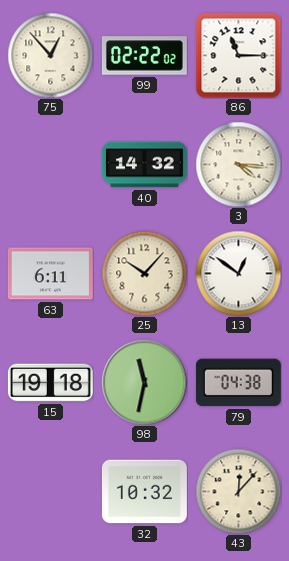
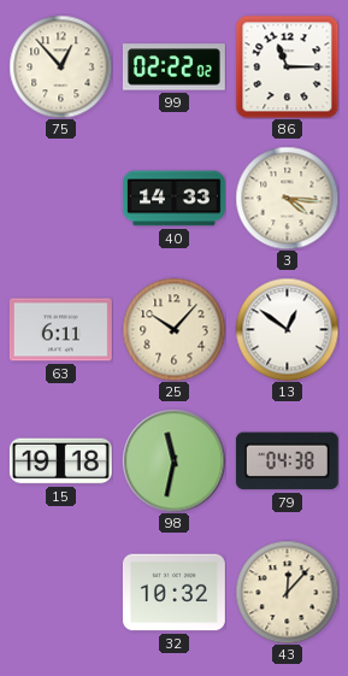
40: 14:32 -> 14:33 (173, 199)
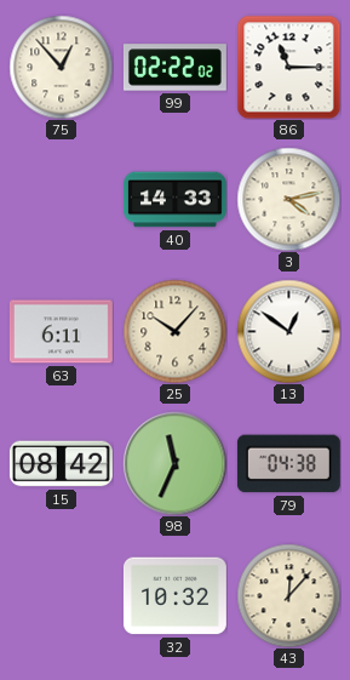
3: 4:16 -> 4:13 (288, 199)
15: 19:18 -> 08:42 (61, 464)
98: 11:32 -> 11:34 (174, 463)
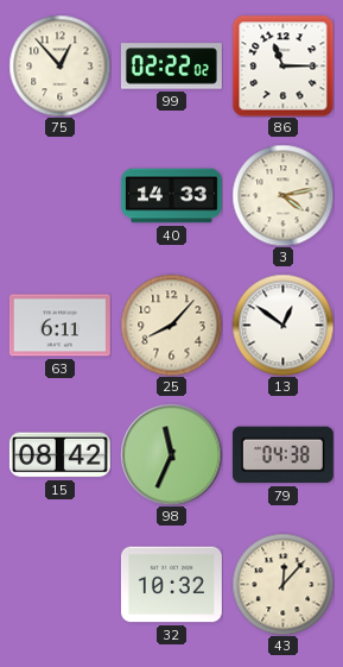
25: 10:07 -> 8:07 (171, 325)
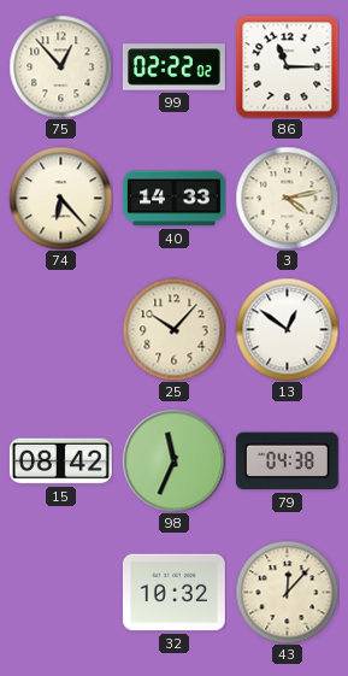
74: none -> 6:23 (60, 198)
63: 6:11 -> none (59, 326)
25: 8:07 -> 10:07 (173, 329)
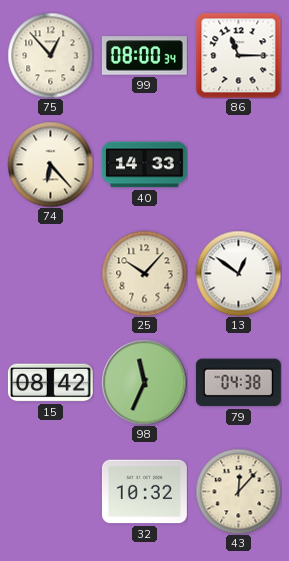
99: 02:22 -> 08:00 (144, 56)
3: 4:13 -> none (287, 198)
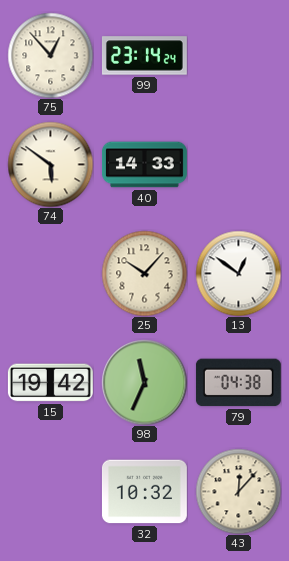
99: 08:00 -> 23:14 (144, 56)
86: 11:15 -> none (238, 55)
74: 6:23 -> 5:51 (50, 164)
15: 08:42 -> 19:42 (50, 383)
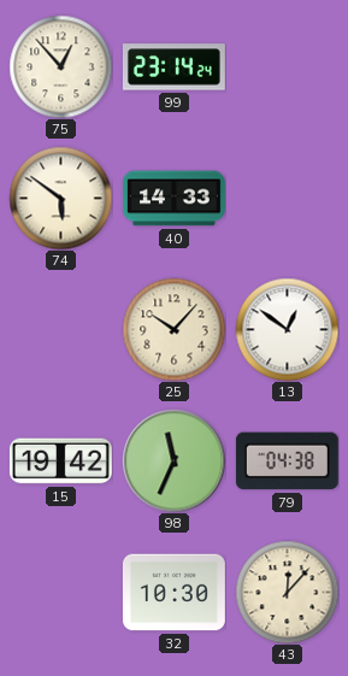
32: 10:32 -> 10:30 (173, 593)
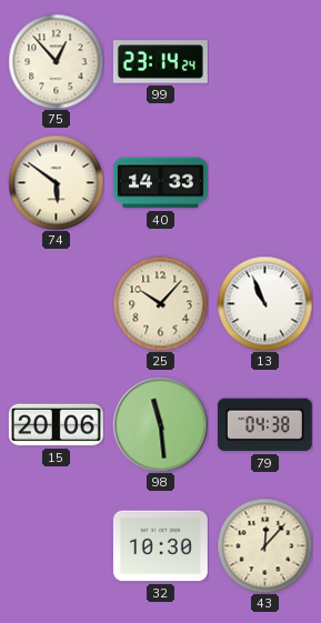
13: 12:51 -> 10:56 (264, 303)
15: 19:42 -> 20:06 (56, 425)
98: 11:34 -> 11:29 (160, 424)
